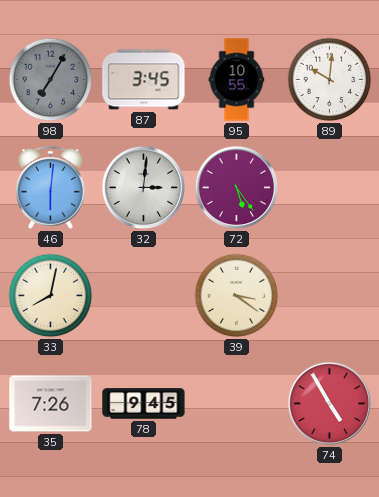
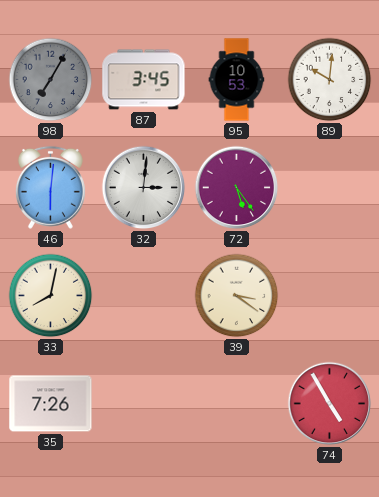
95: 10:55 -> 10:53 (237, 80)
78: 9:45 -> none (144, 404)
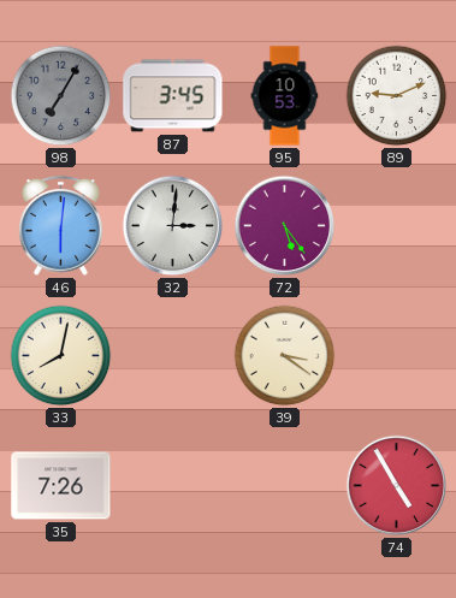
89: 10:01 -> 9:11 (397, 96)
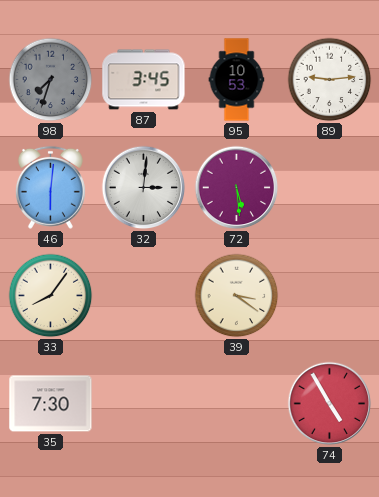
98: 7:05 -> 7:33 (51, 80)
89: 9:11 -> 9:14 (330, 80)
72: 5:24 -> 5:29 (237, 188)
33: 8:02 -> 8:06 (51, 296)
35: 7:26 -> 7:30 (51, 404)
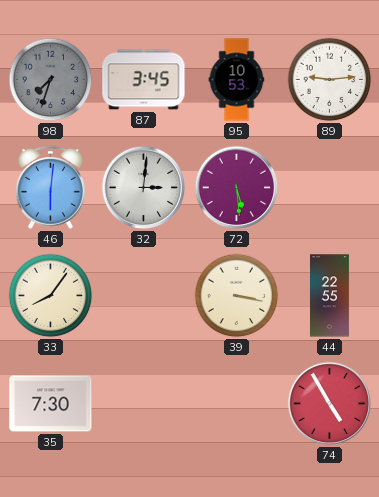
39: 3:21 -> 3:17 (237, 296)
44: none -> 22:55 (329, 296)
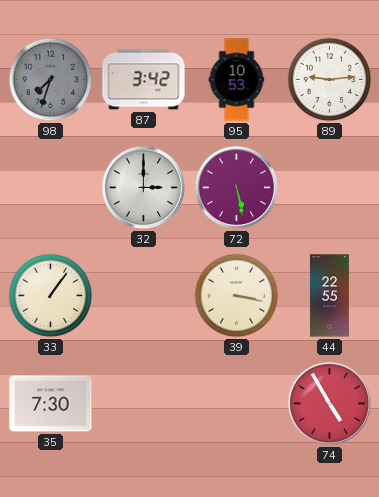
87: 3:45 -> 3:42 (144, 80)
46: 6:01 -> none (50, 187)
32: 3:01 -> 3:00 (144, 188)
72: 5:29 -> 5:28 (237, 188)
33: 8:06 -> 1:06 (51, 296)
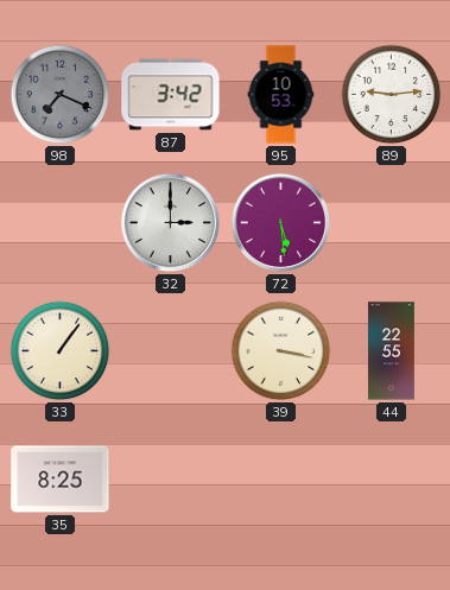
98: 7:33 -> 7:19 (61, 95)
72: 5:28 -> 5:29 (281, 223)
35: 7:30 -> 8:25 (61, 480)
74: 4:55 -> none (330, 404)
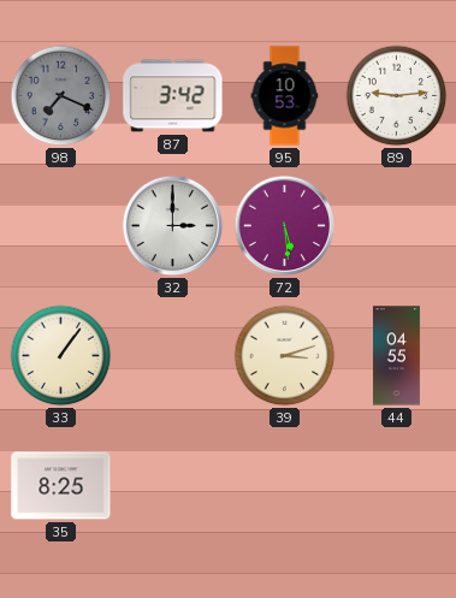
39: 3:17 -> 3:12 (285, 356)
44: 22:55 -> 04:55 (396, 356)
